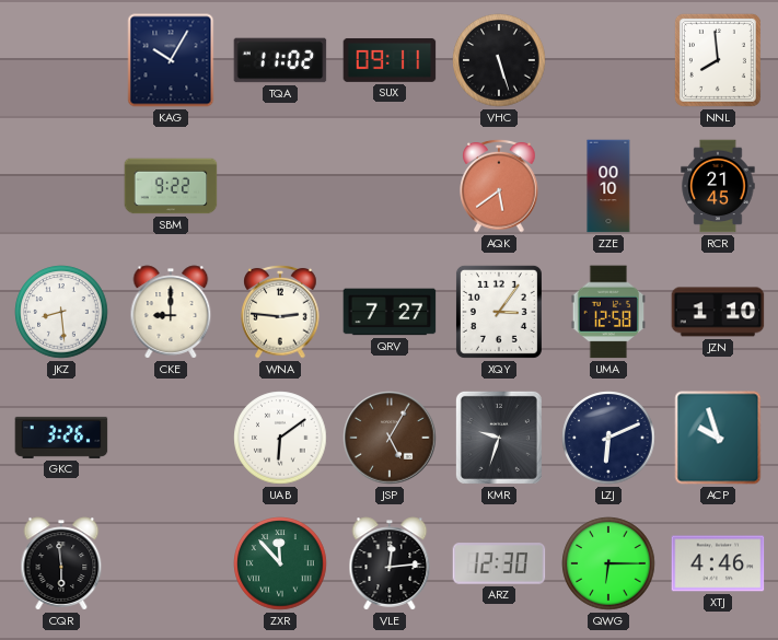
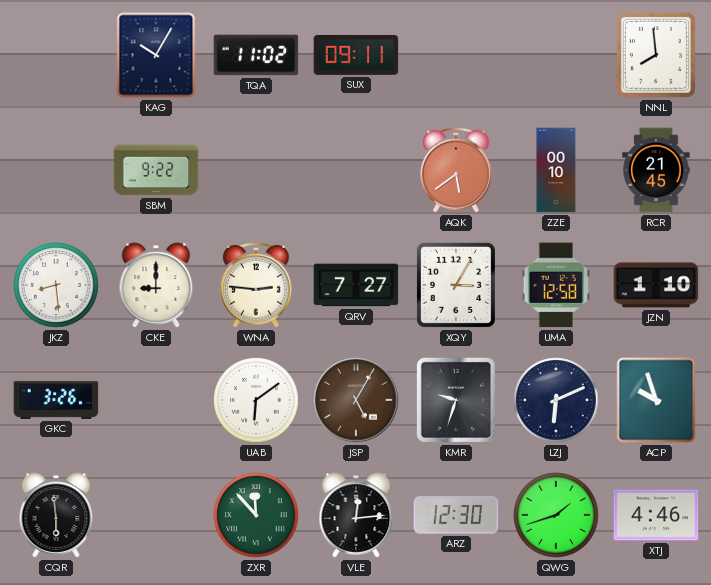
VHC: 5:27 -> none (499, 60)
XQY: 3:06 -> 3:05 (456, 285)
QWG: 6:15 -> 1:42 (556, 515)
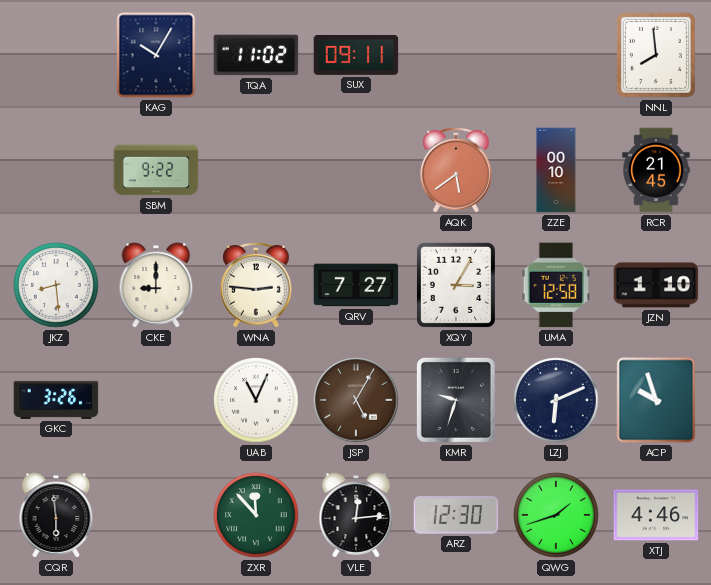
UAB: 6:09 -> 11:04 (256, 400)
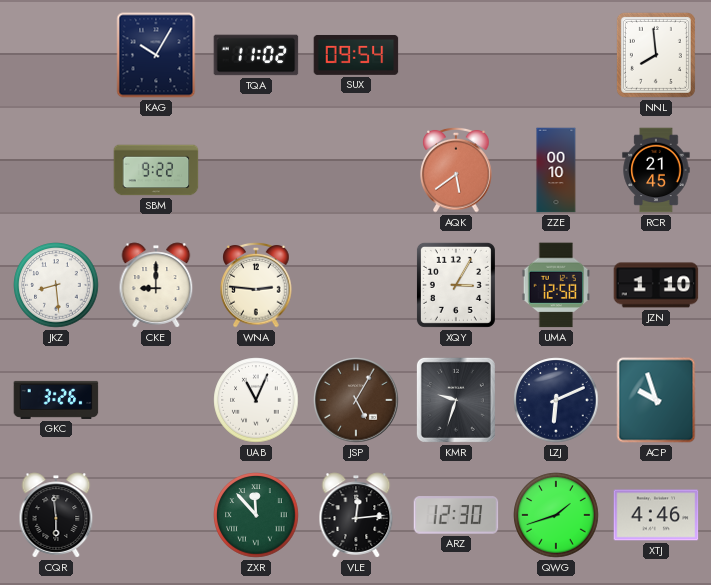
SUX: 09:11 -> 09:54 (356, 55)
QRV: 7:27 -> none (356, 285)
